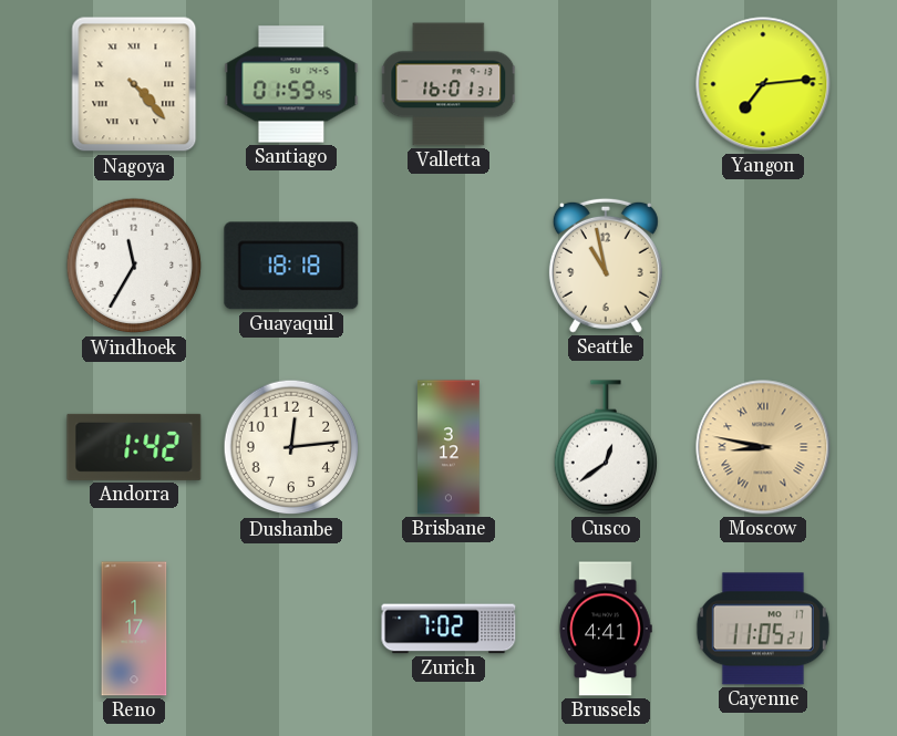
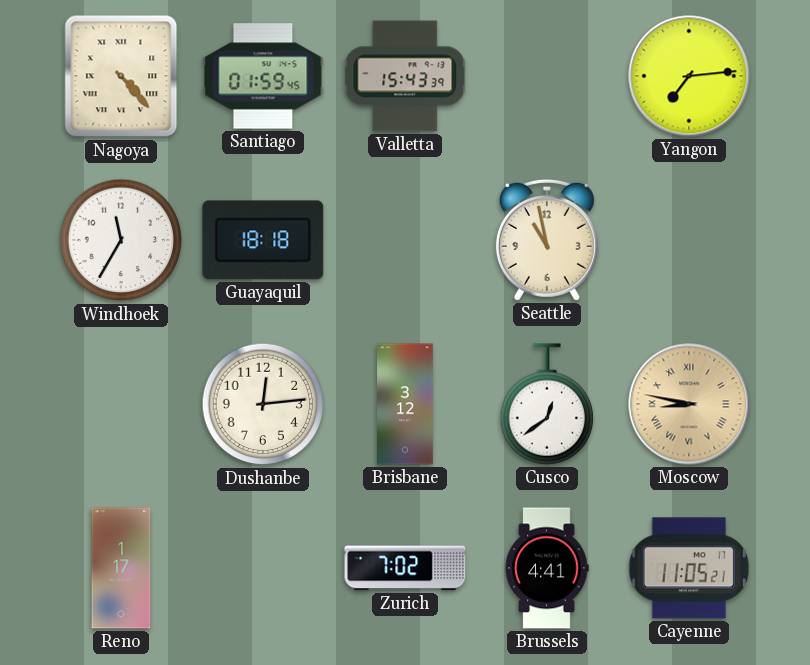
Valletta: 16:01 -> 15:43 (406, 76)
Andorra: 1:42 -> none (134, 447)
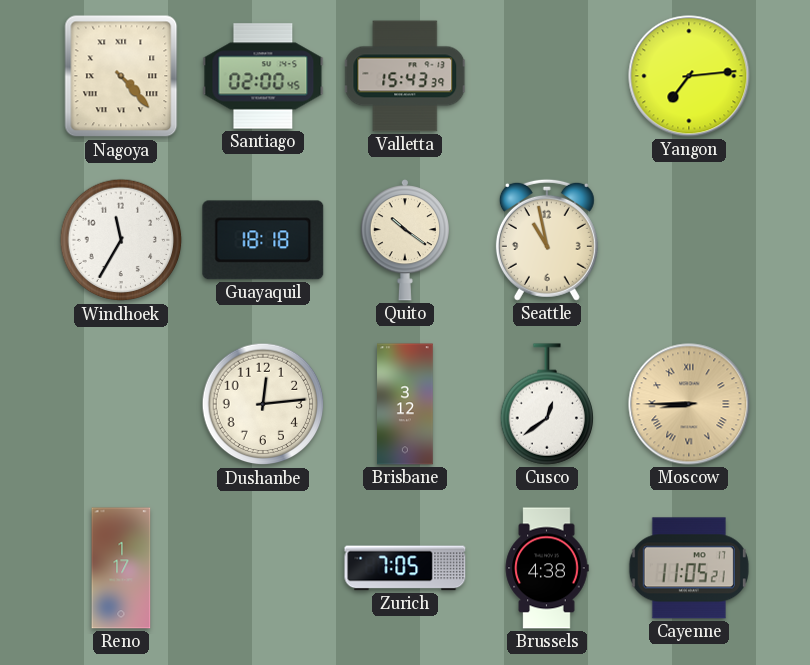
Santiago: 01:59 -> 02:00 (263, 76)
Quito: none -> 10:21 (404, 240)
Moscow: 8:47 -> 8:45 (689, 404)
Zurich: 7:02 -> 7:05 (405, 568)
Brussels: 4:41 -> 4:38 (547, 568)
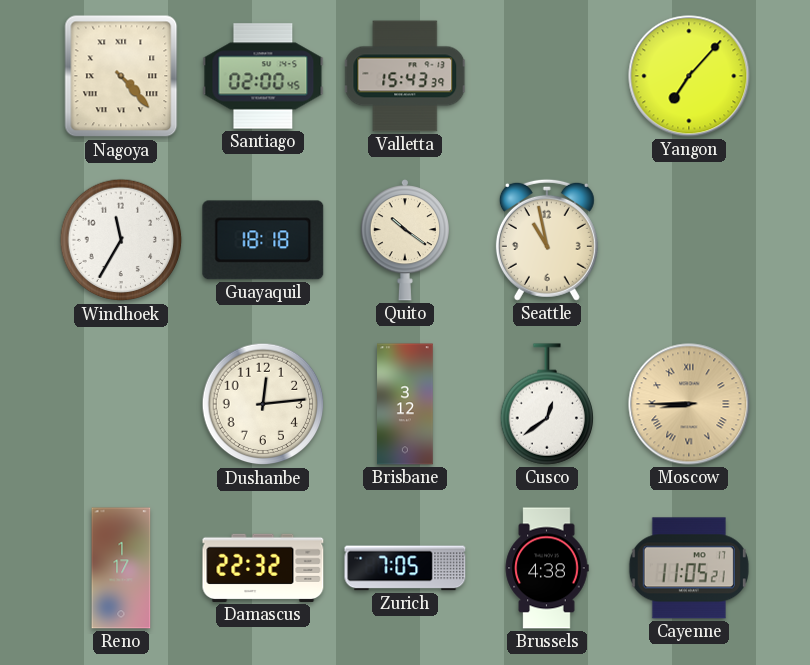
Yangon: 7:14 -> 7:07 (689, 76)
Damascus: none -> 22:32 (263, 568)
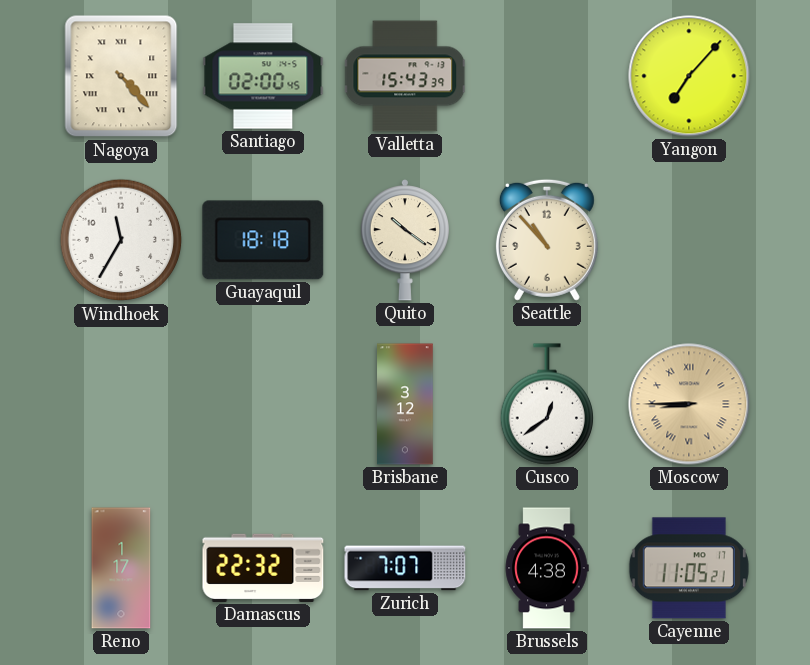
Seattle: 10:58 -> 10:53 (547, 240)
Dushanbe: 12:14 -> none (263, 404)
Zurich: 7:05 -> 7:07 (405, 568)
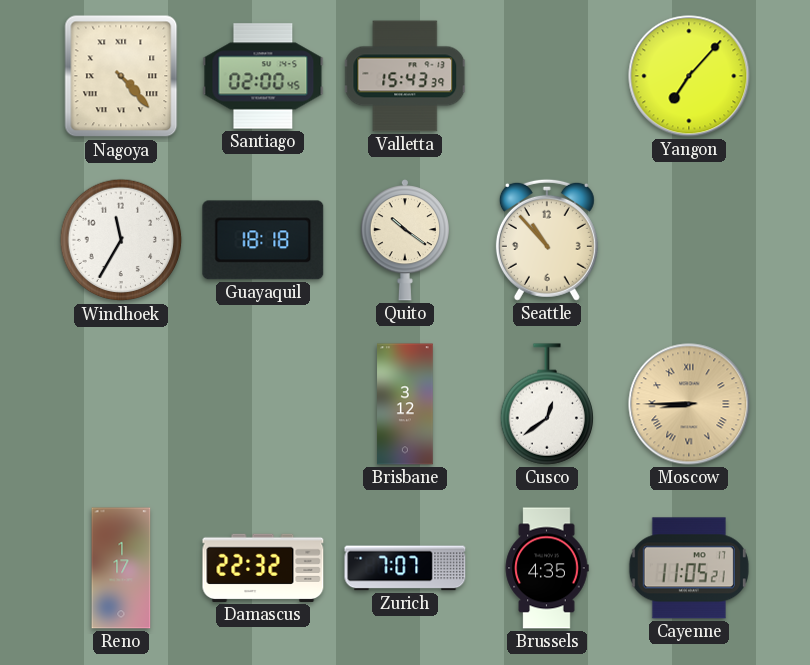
Brussels: 4:38 -> 4:35 (547, 568)
